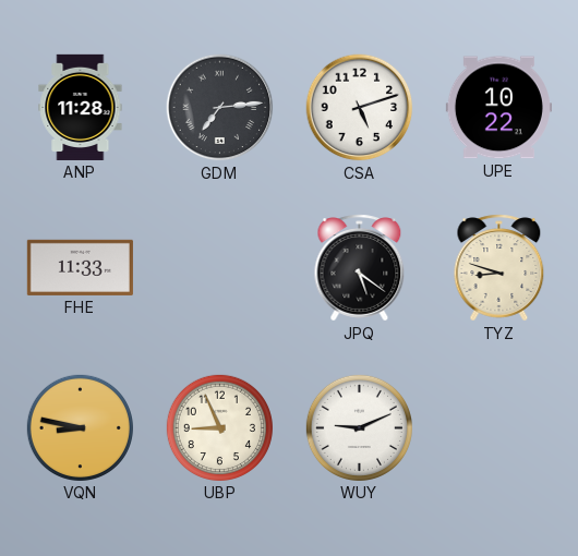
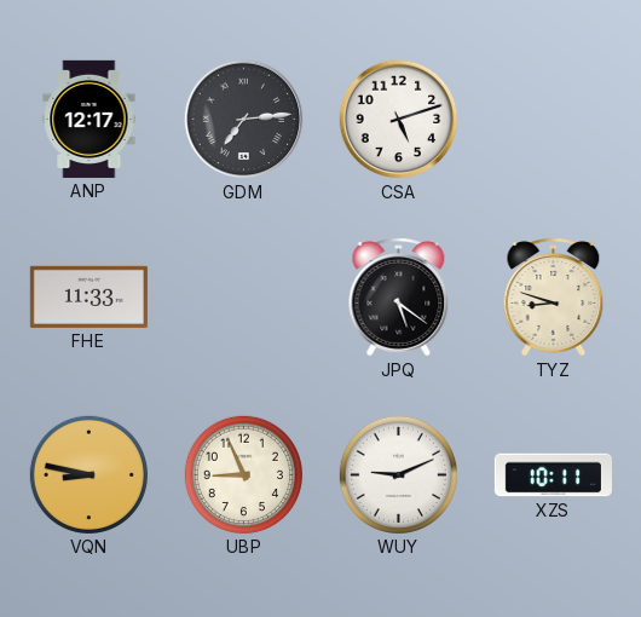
ANP: 11:28 -> 12:17 (89, 119)
UPE: 10:22 -> none (498, 108)
XZS: none -> 10:11 (553, 475)
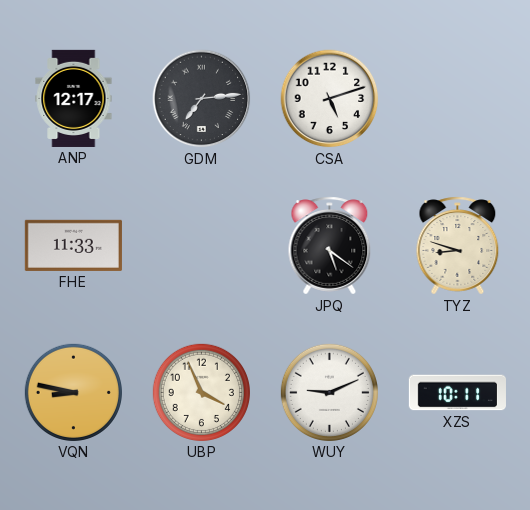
UBP: 8:56 -> 3:56 (201, 392)
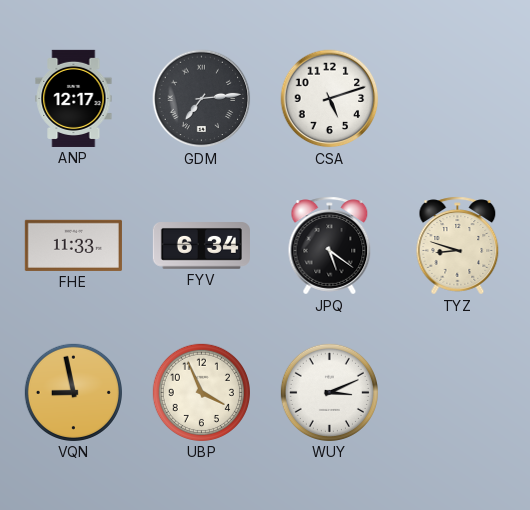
FYV: none -> 6:34 (201, 246)
VQN: 8:47 -> 8:58 (73, 392)
WUY: 9:11 -> 3:11 (329, 392)
XZS: 10:11 -> none (457, 393)
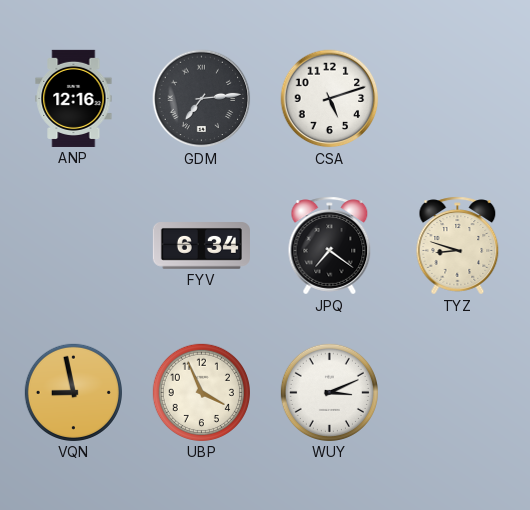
ANP: 12:17 -> 12:16 (74, 98)
FHE: 11:33 -> none (73, 245)
JPQ: 5:21 -> 7:21 (330, 246)
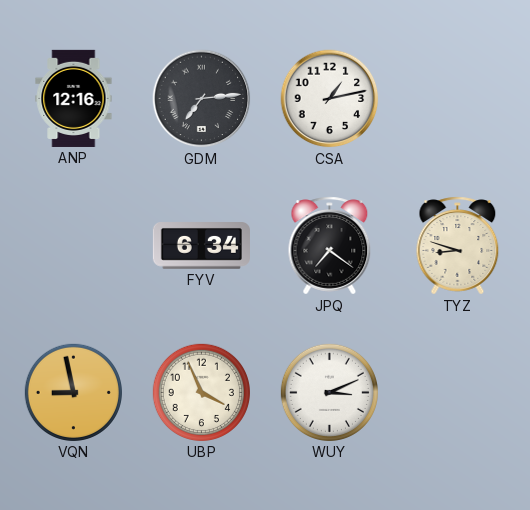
CSA: 5:12 -> 1:13 (330, 99)
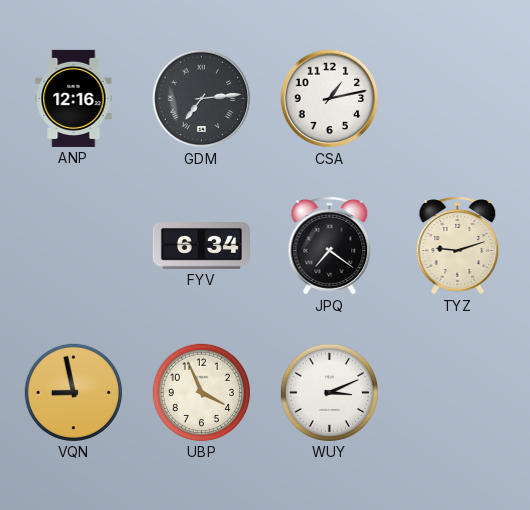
TYZ: 8:48 -> 9:12 (458, 246)
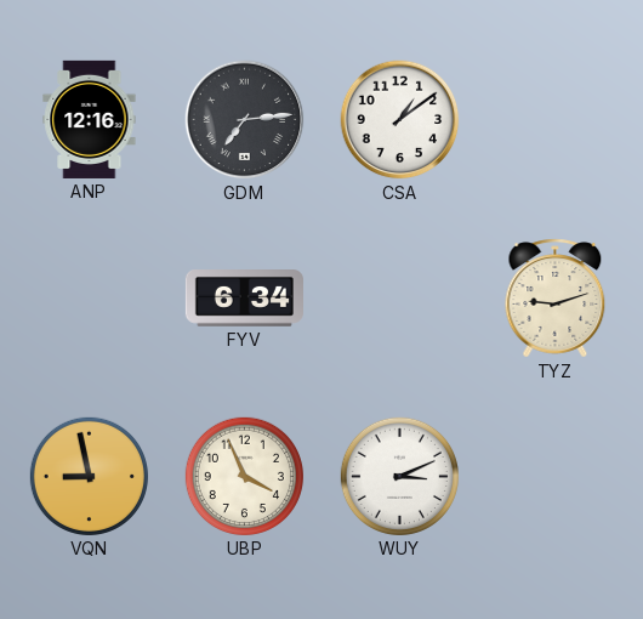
CSA: 1:13 -> 1:09 (400, 120)
JPQ: 7:21 -> none (330, 246)
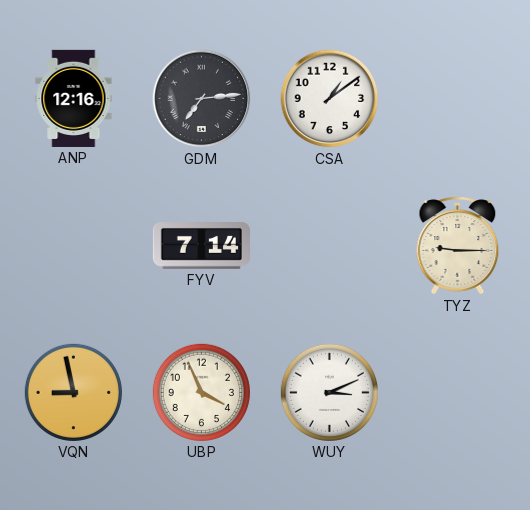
FYV: 6:34 -> 7:14 (201, 246)
TYZ: 9:12 -> 9:15 (458, 246)
